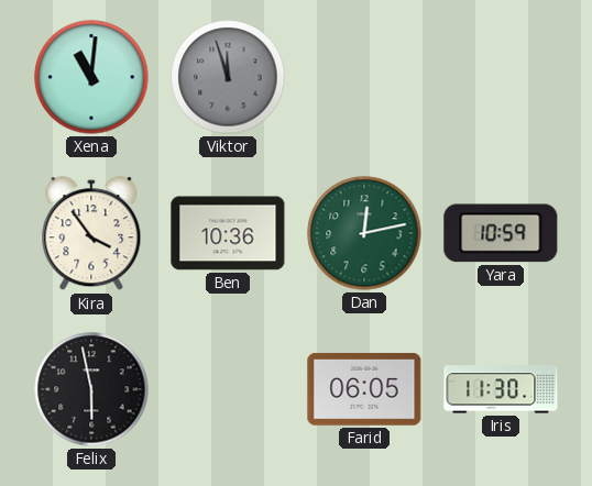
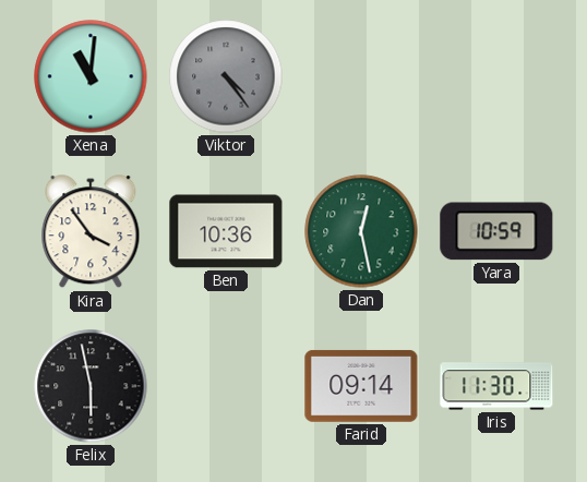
Viktor: 11:57 -> 4:24 (226, 76)
Dan: 12:13 -> 12:28 (361, 231)
Farid: 06:05 -> 09:14 (361, 386)
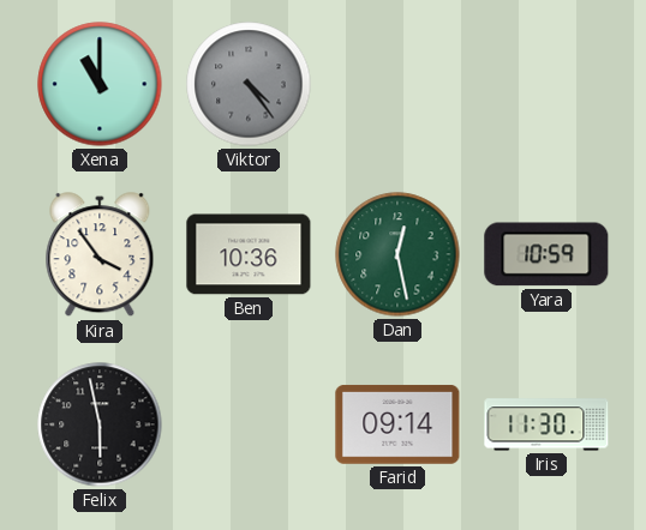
Xena: 11:01 -> 11:00 (100, 84)
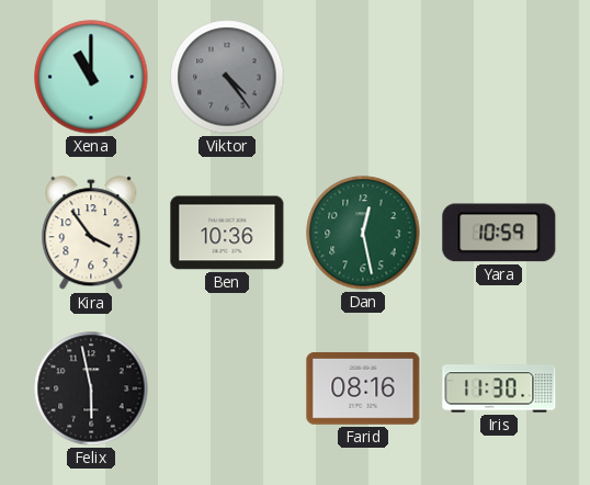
Farid: 09:14 -> 08:16 (363, 388)
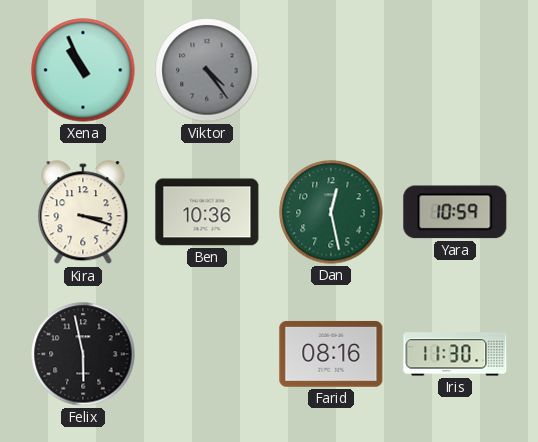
Xena: 11:00 -> 10:56 (83, 70)
Kira: 3:54 -> 3:18 (83, 213)
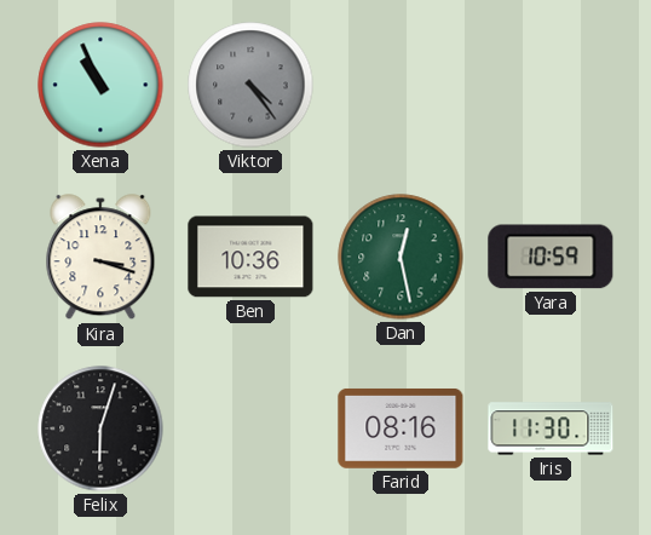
Felix: 5:58 -> 6:03 (100, 428)
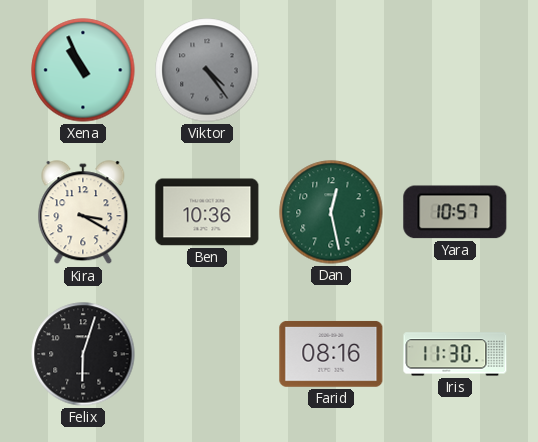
Kira: 3:18 -> 3:20 (83, 213)
Yara: 10:59 -> 10:57 (455, 212)
